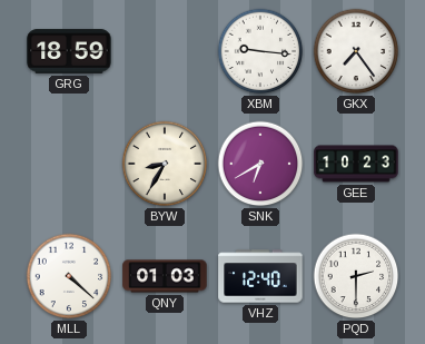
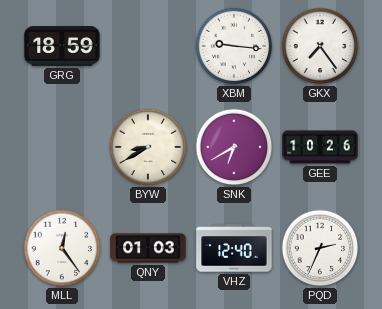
BYW: 8:35 -> 8:40 (148, 147)
GEE: 10:23 -> 10:26 (320, 147)
MLL: 4:22 -> 12:24 (62, 248)
PQD: 2:30 -> 2:34 (320, 248)
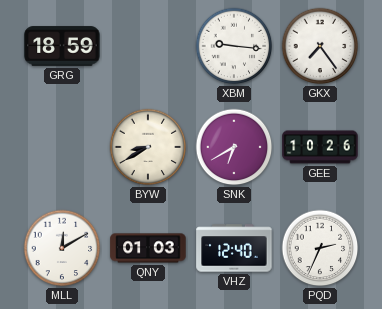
MLL: 12:24 -> 12:10 (62, 248)
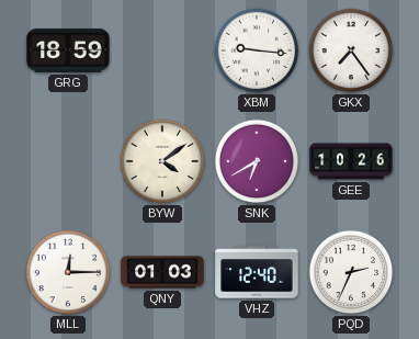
BYW: 8:40 -> 4:09 (162, 161)
MLL: 12:10 -> 12:15 (68, 272)
